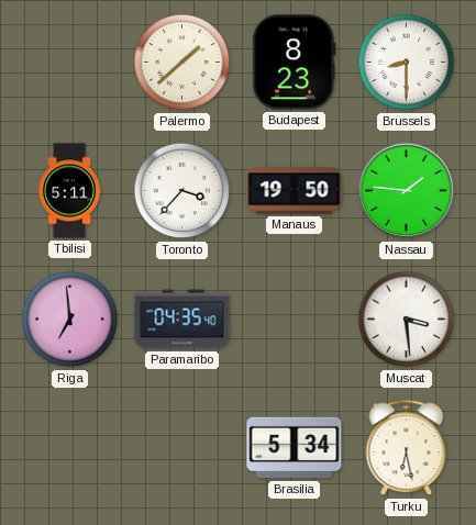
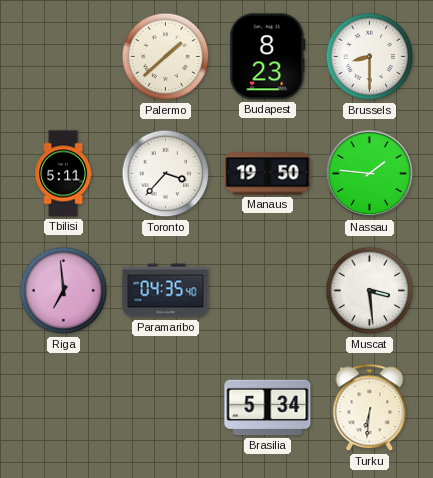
Turku: 6:28 -> 6:31 (370, 408)
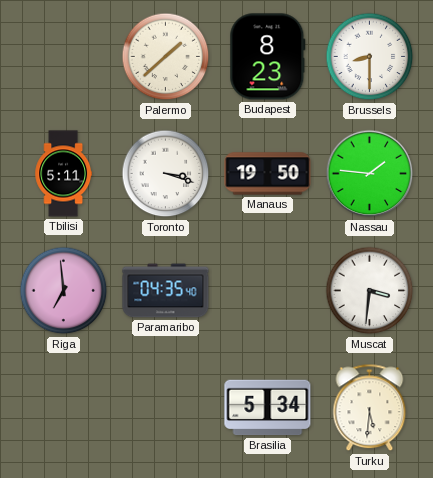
Toronto: 3:37 -> 3:18 (166, 174)
Muscat: 3:29 -> 3:31 (370, 291)
Turku: 6:31 -> 5:31 (370, 408)
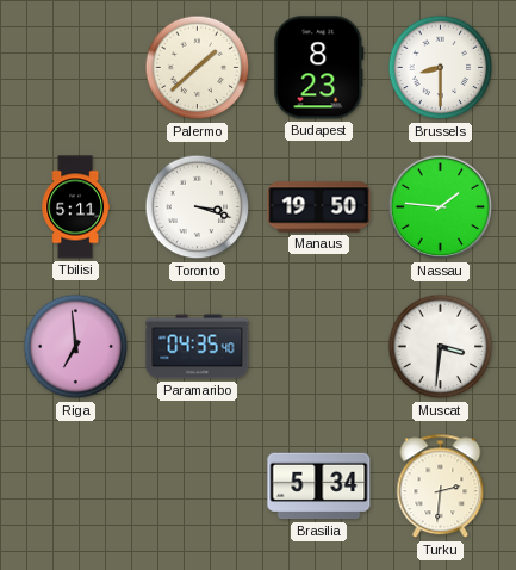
Turku: 5:31 -> 2:31 (441, 487)
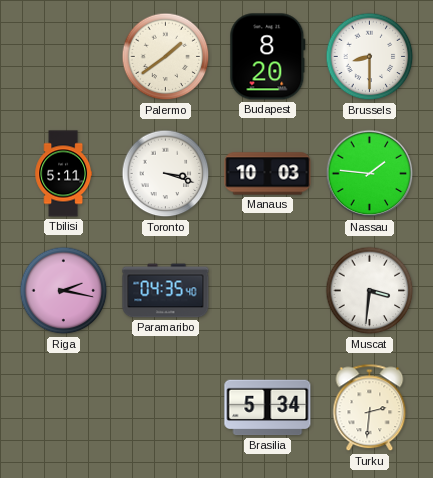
Palermo: 1:38 -> 1:39 (166, 57)
Budapest: 8:23 -> 8:20 (268, 57)
Manaus: 19:50 -> 10:03 (268, 174)
Riga: 6:59 -> 2:17 (64, 291)
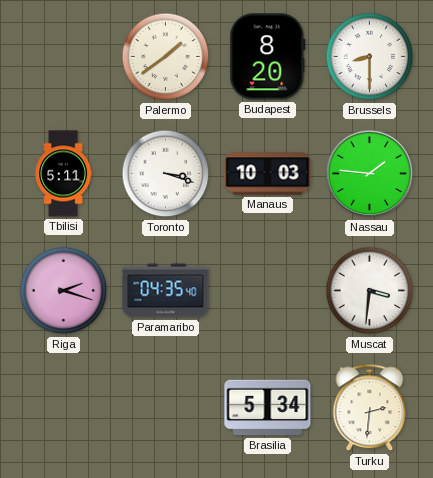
Riga: 2:17 -> 2:18 (64, 291)
